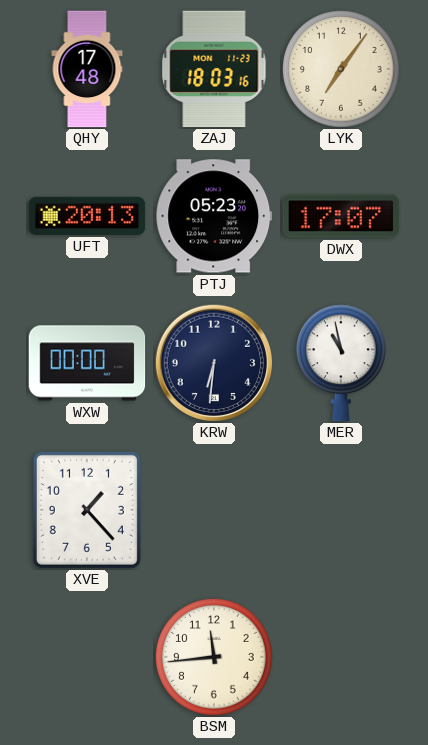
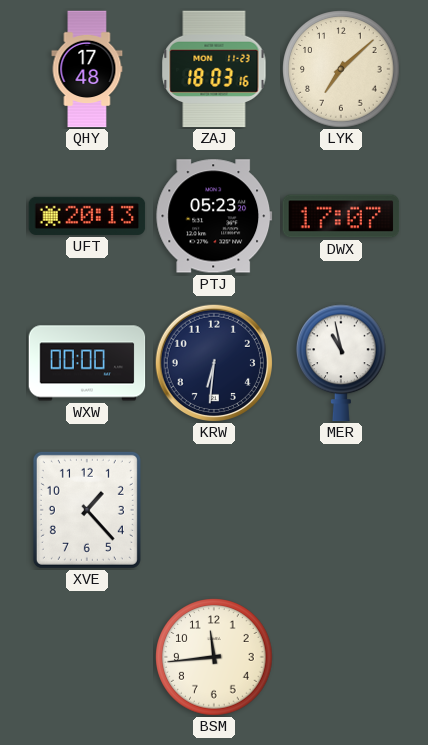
LYK: 7:06 -> 7:08 (341, 69)
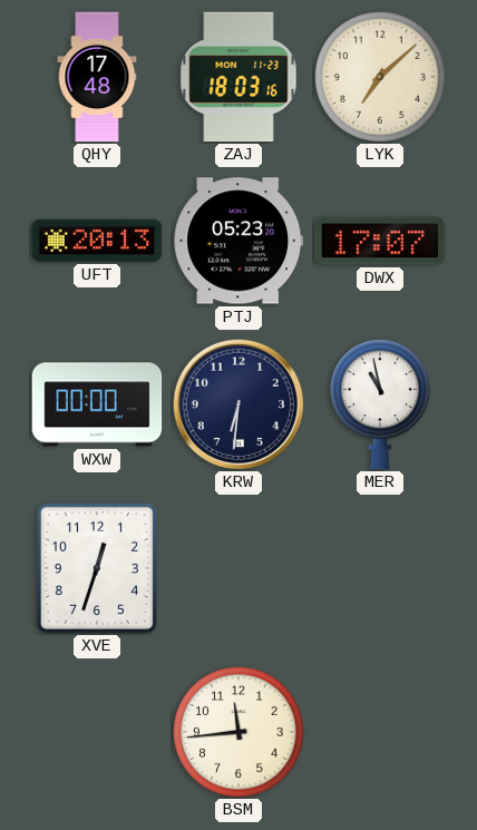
XVE: 1:23 -> 12:33 (97, 568)
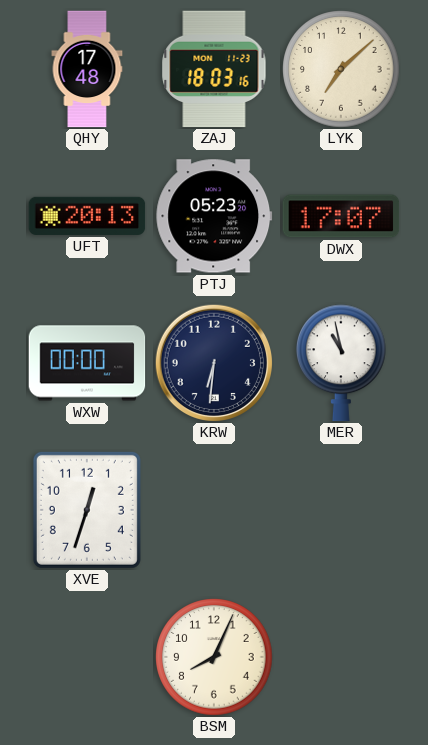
BSM: 11:44 -> 8:04 (214, 657)
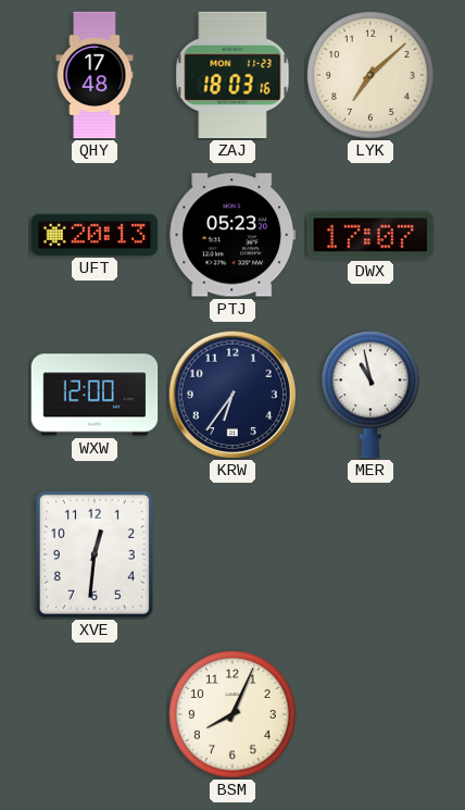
WXW: 00:00 -> 12:00 (95, 395)
KRW: 6:31 -> 6:36 (231, 394)
XVE: 12:33 -> 12:31 (95, 554)
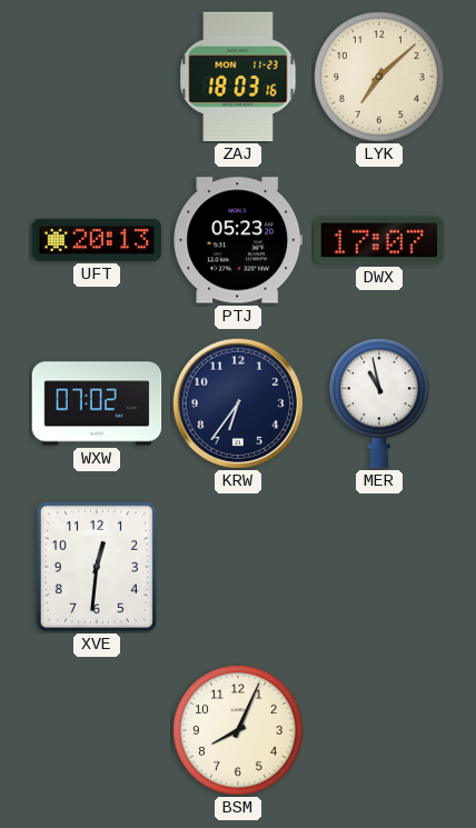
QHY: 17:48 -> none (95, 75)
WXW: 12:00 -> 07:02 (97, 403)
